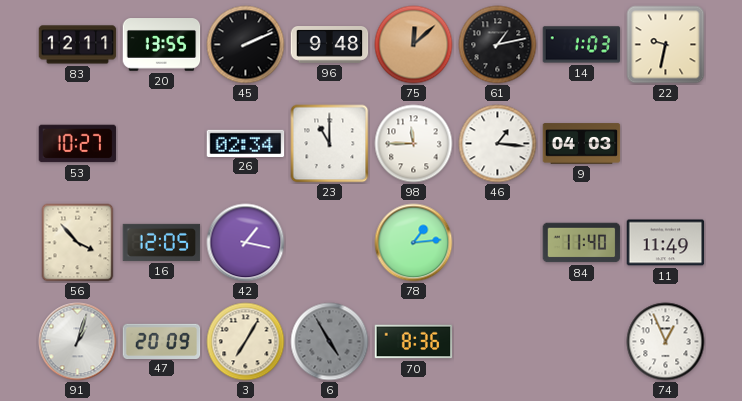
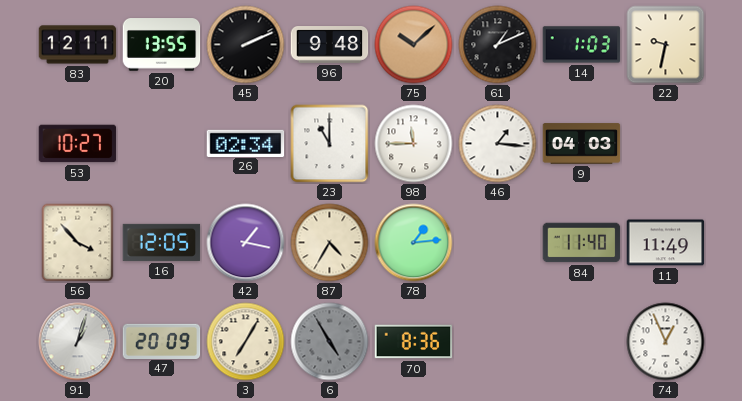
75: 12:08 -> 10:08 (414, 45)
61: 1:13 -> 1:11 (498, 45)
87: none -> 4:35 (330, 243)
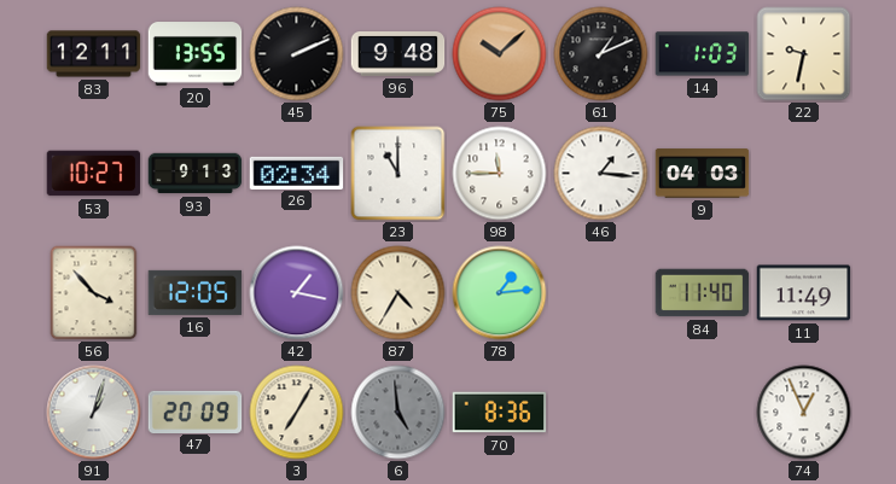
93: none -> 9:13 (196, 174)
6: 4:55 -> 4:59 (398, 413)
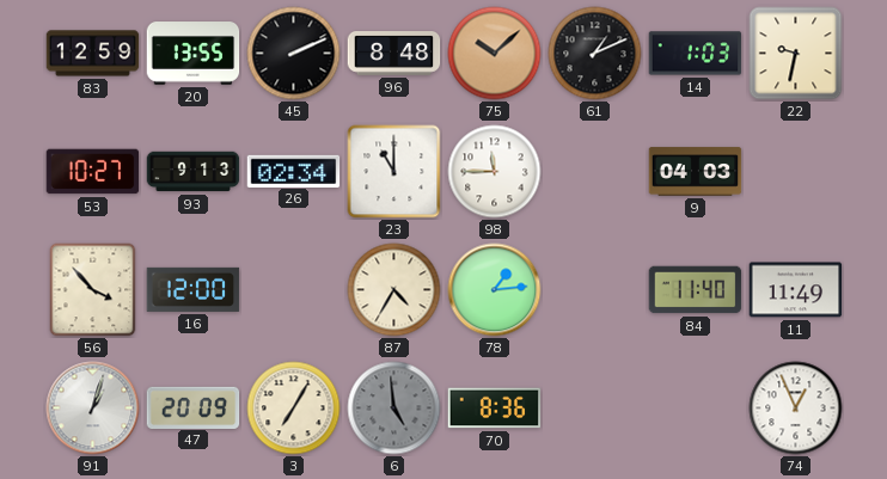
83: 12:11 -> 12:59 (93, 54)
96: 9:48 -> 8:48 (394, 54)
46: 1:16 -> none (601, 174)
16: 12:05 -> 12:00 (194, 289)
42: 1:17 -> none (297, 293)
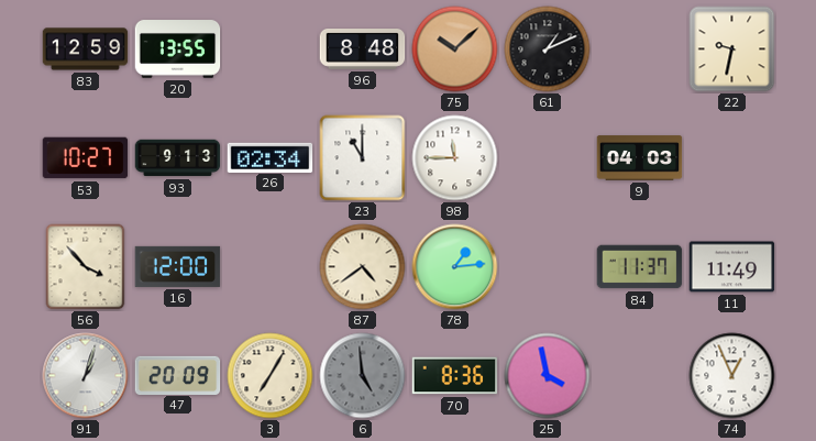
45: 2:11 -> none (294, 54)
14: 1:03 -> none (696, 54)
87: 4:35 -> 4:39 (363, 267)
84: 11:40 -> 11:37 (640, 267)
25: none -> 3:58 (548, 376)
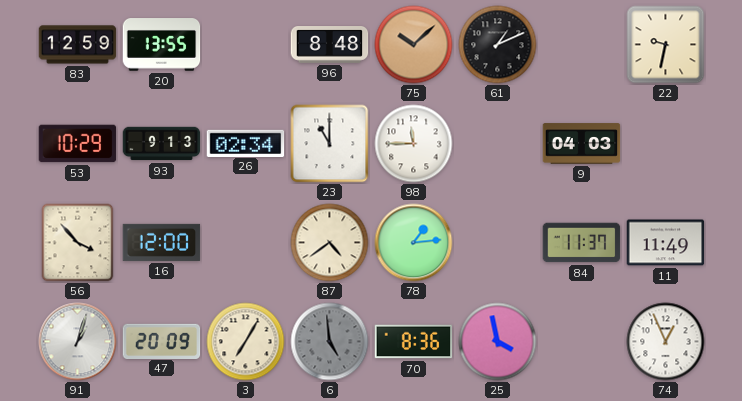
53: 10:27 -> 10:29 (78, 144)
